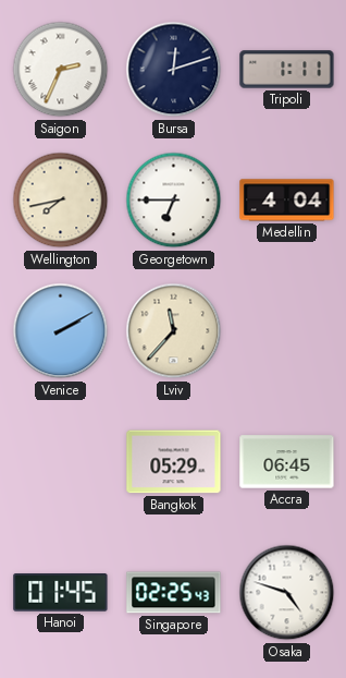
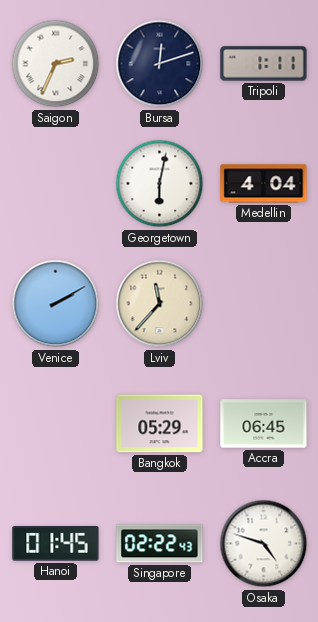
Wellington: 7:43 -> none (61, 201)
Georgetown: 6:45 -> 6:02 (160, 184)
Singapore: 02:25 -> 02:22 (160, 544)
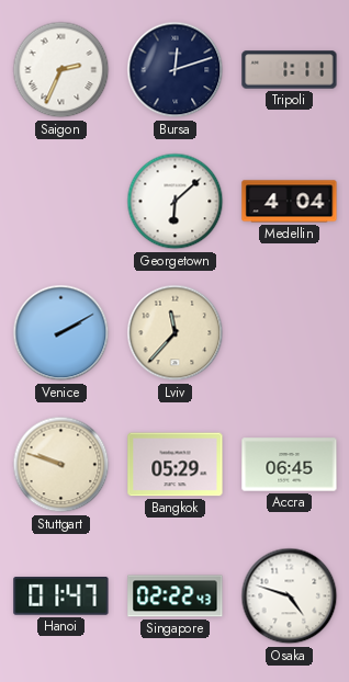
Georgetown: 6:02 -> 6:08 (176, 202)
Stuttgart: none -> 9:48 (61, 465)
Hanoi: 01:45 -> 01:47 (61, 596)
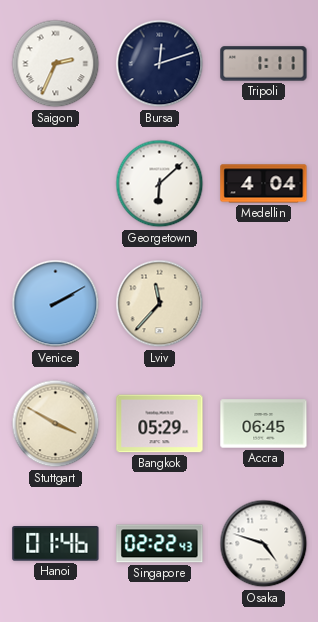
Stuttgart: 9:48 -> 3:50 (56, 424)
Hanoi: 01:47 -> 01:46 (56, 544)
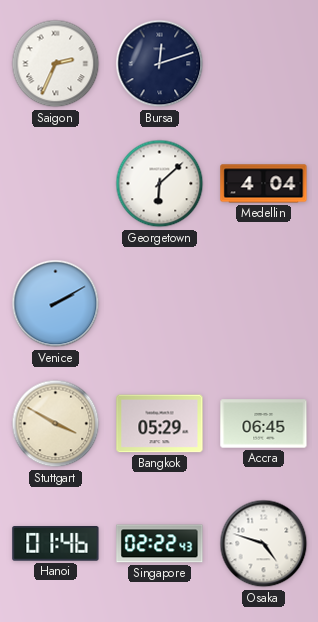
Tripoli: 1:11 -> none (264, 64)
Lviv: 11:37 -> none (160, 304)
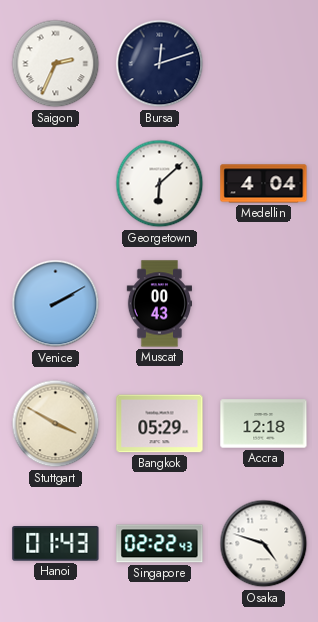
Muscat: none -> 00:43 (160, 304)
Accra: 06:45 -> 12:18 (264, 424)
Hanoi: 01:46 -> 01:43 (56, 544)
